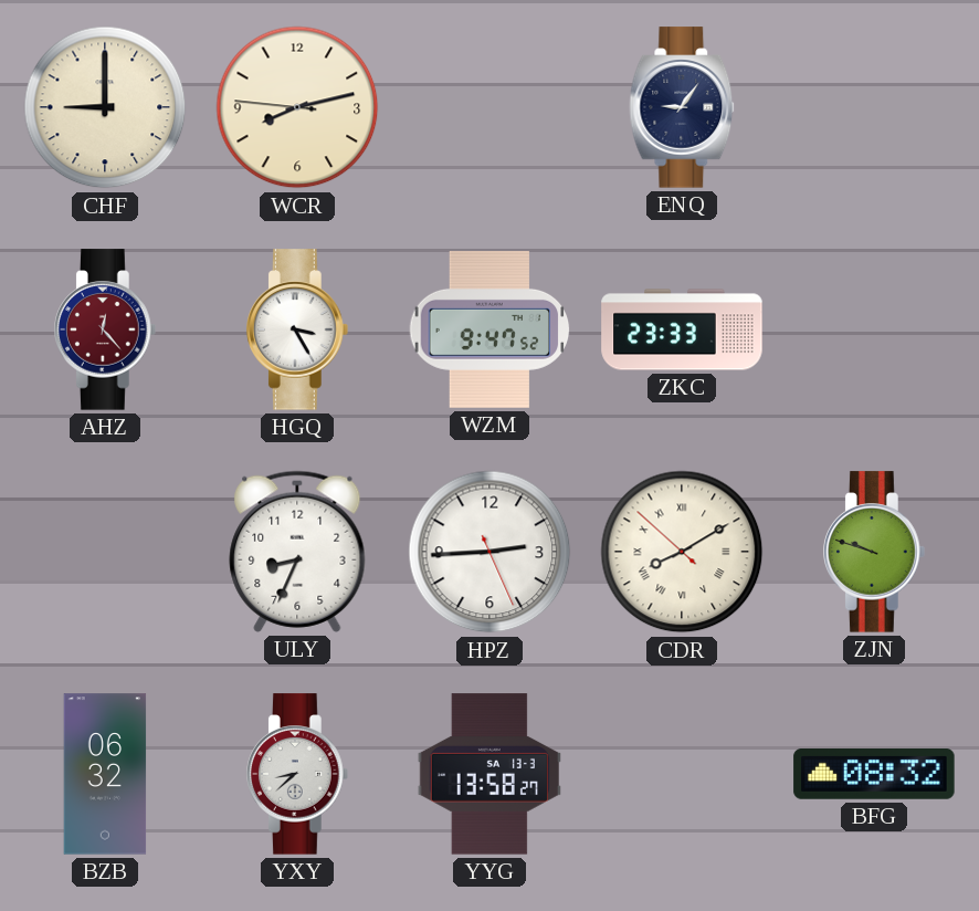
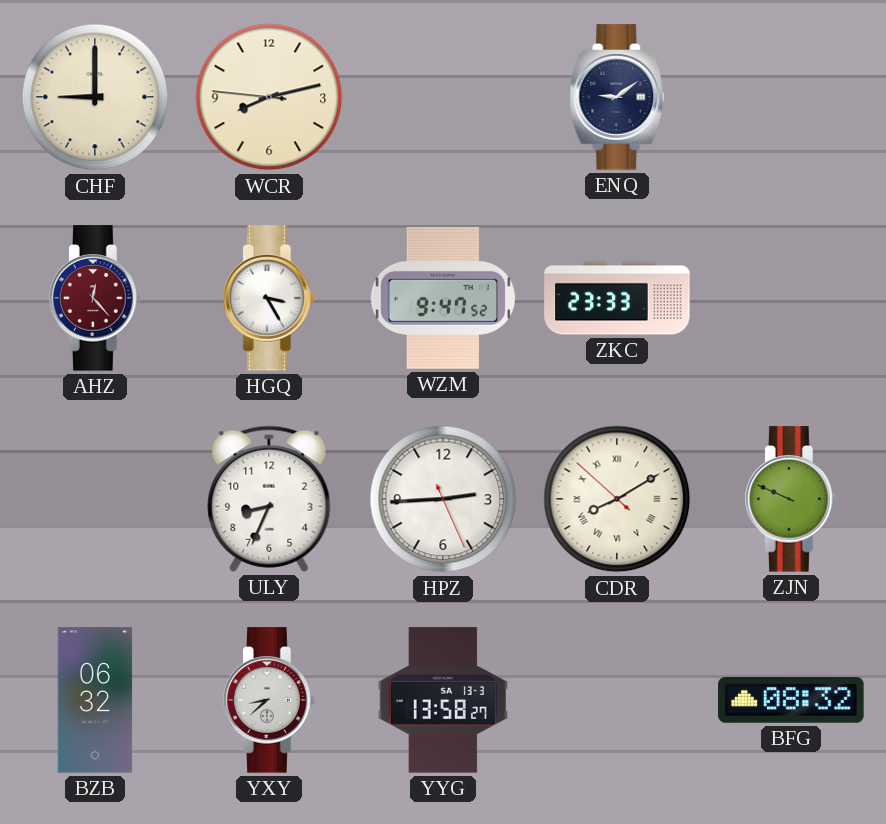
ENQ: 9:06 -> 9:09 (617, 97)
ZJN: 9:48 -> 9:49 (792, 499)
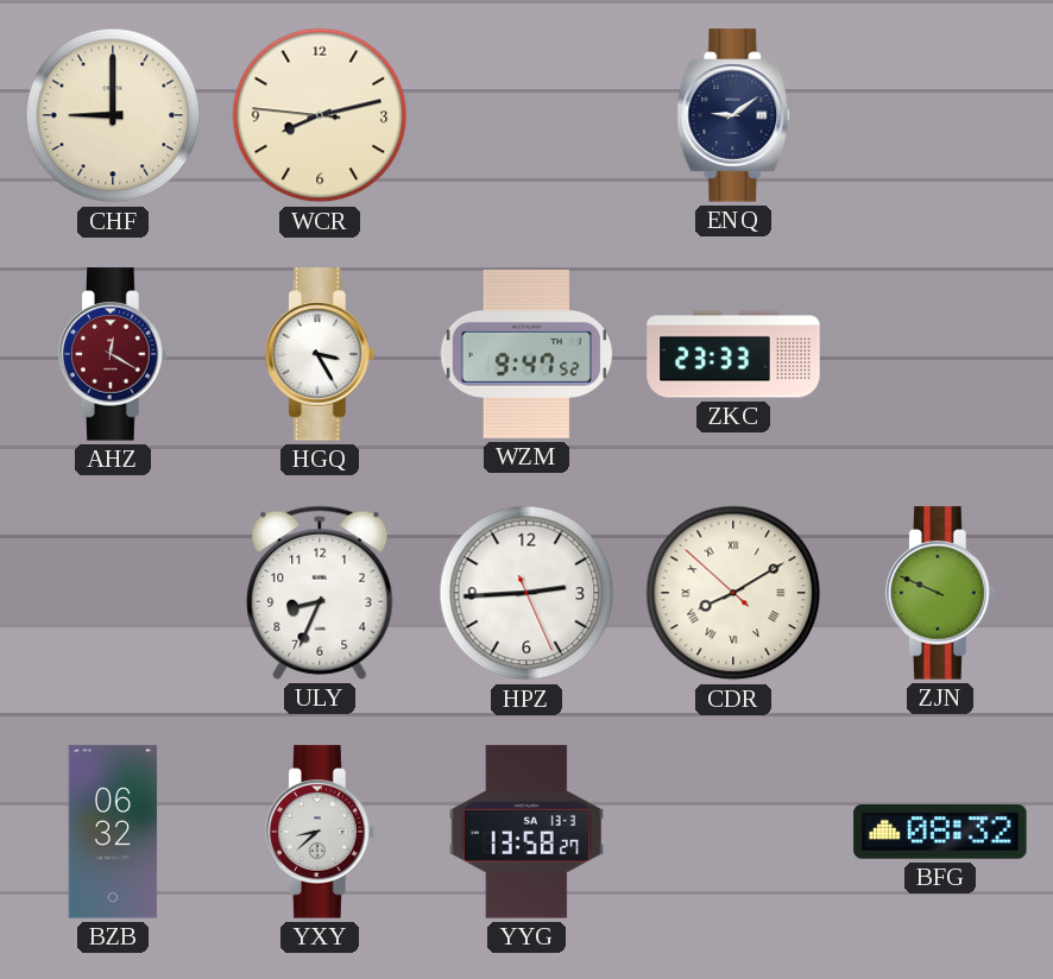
AHZ: 12:23 -> 12:20 (114, 354)
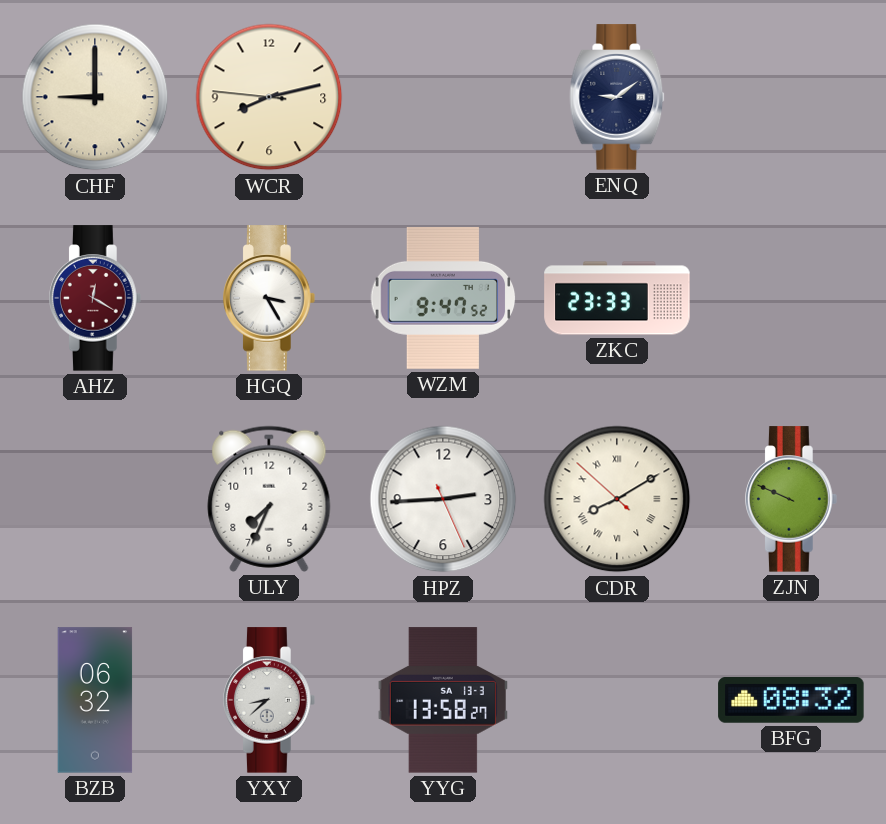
ULY: 8:34 -> 7:34 (269, 499)
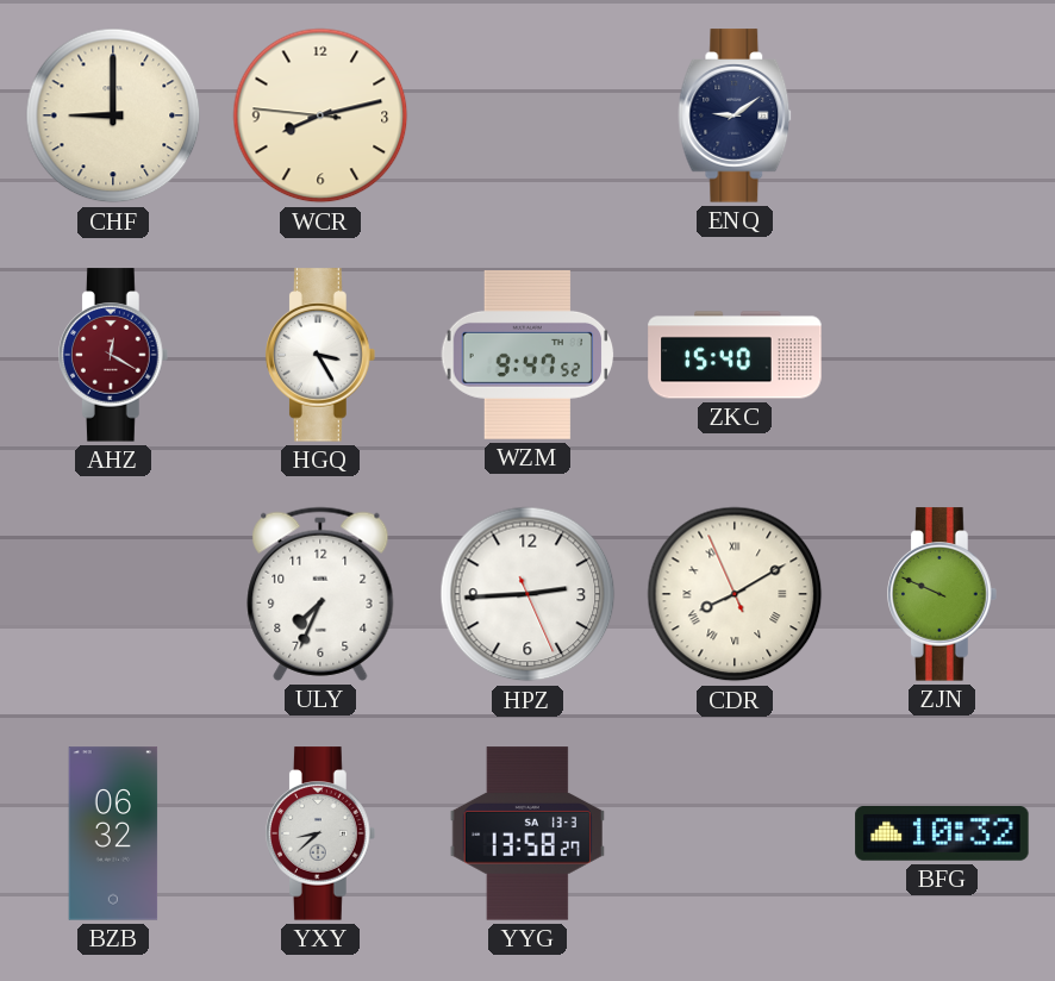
ZKC: 23:33 -> 15:40 (735, 355)
CDR: 8:09:52 -> 8:09:56 (735, 594)
BFG: 08:32 -> 10:32 (942, 835)
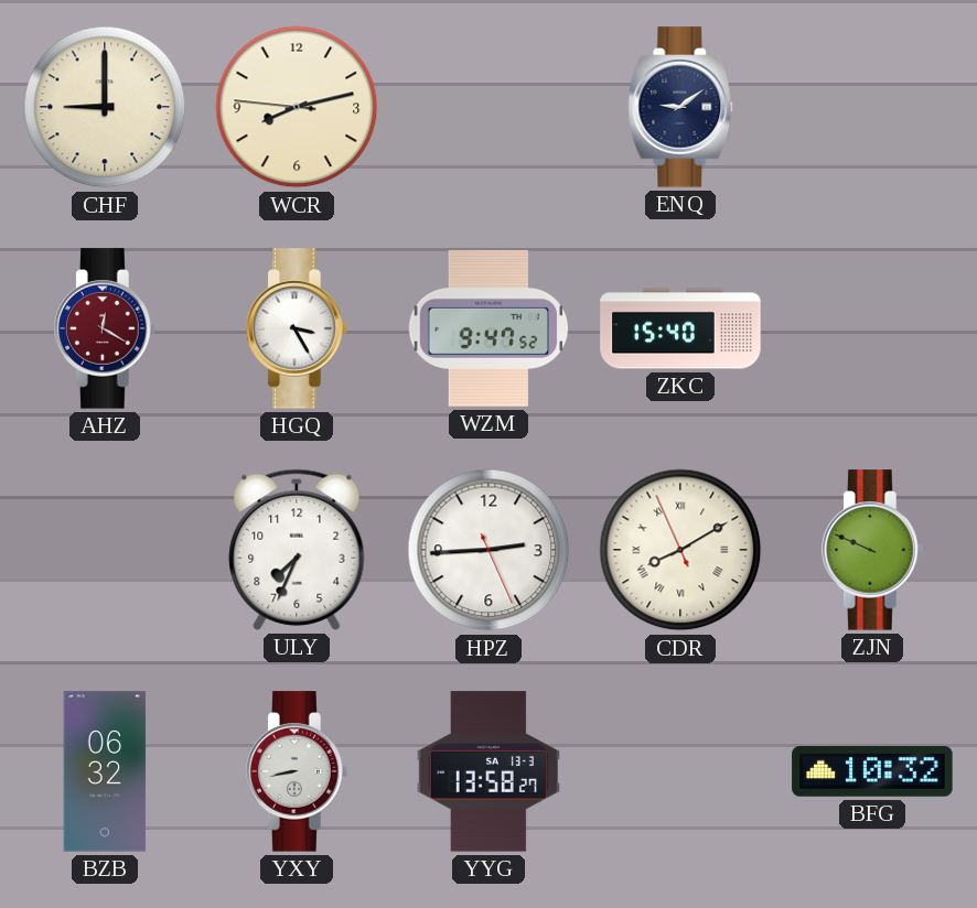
YXY: 8:38 -> 8:43 (298, 771)
